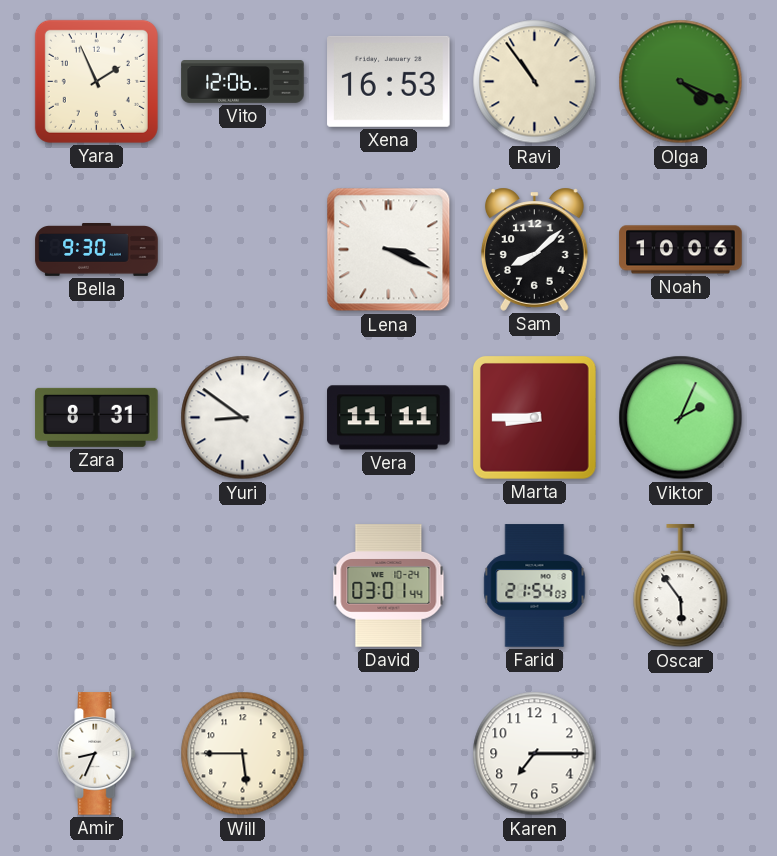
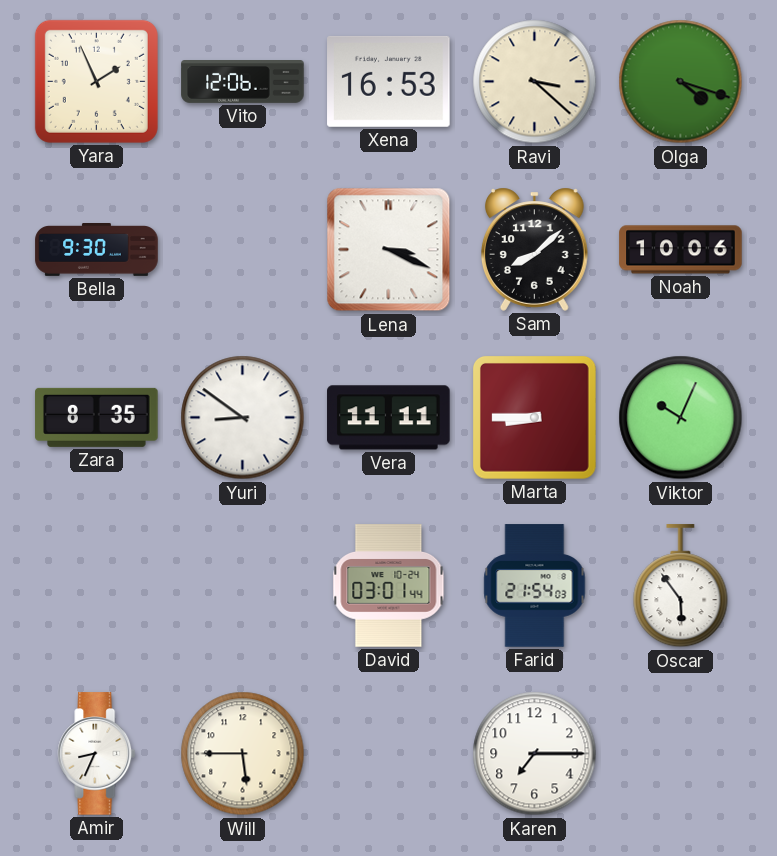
Ravi: 10:54 -> 3:22 (535, 82)
Olga: 4:19 -> 4:18 (681, 82)
Zara: 8:31 -> 8:35 (97, 417)
Viktor: 2:04 -> 10:04 (681, 418)
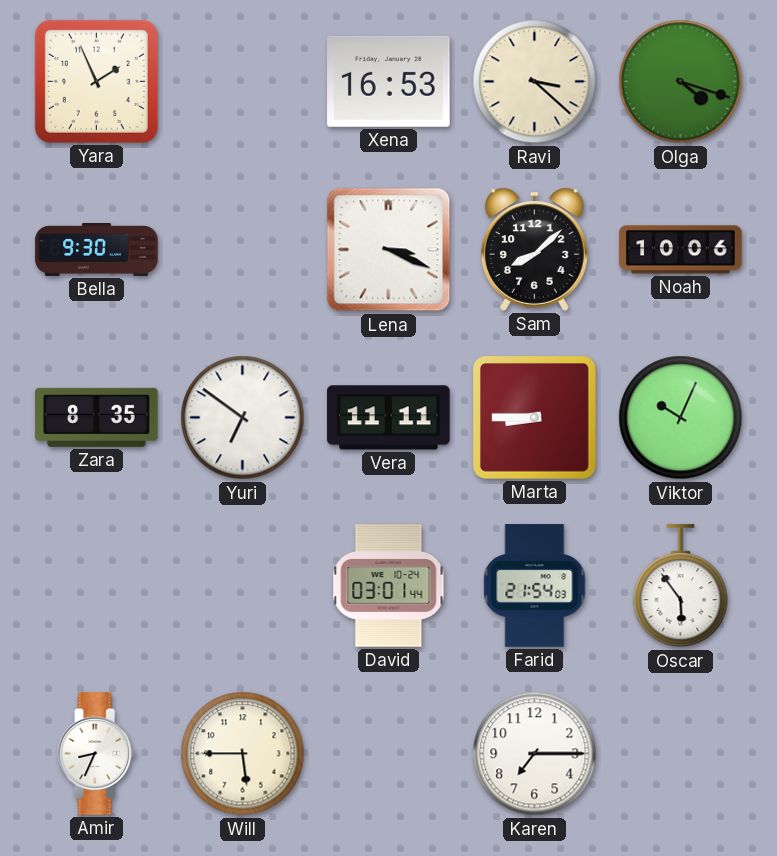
Vito: 12:06 -> none (243, 82)
Yuri: 8:51 -> 6:51 (243, 418)
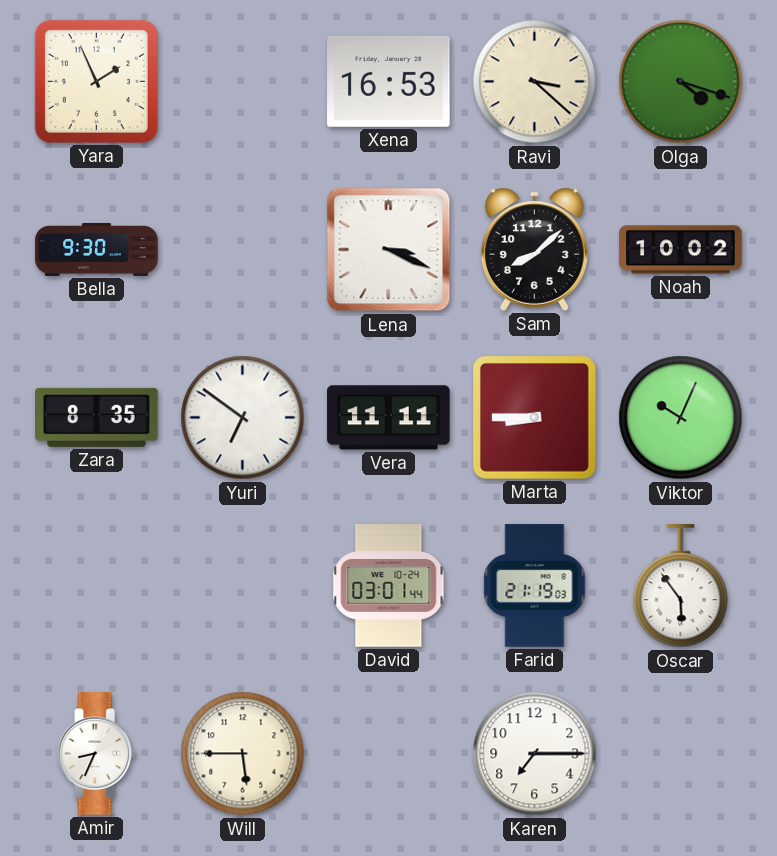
Noah: 10:06 -> 10:02 (681, 250)
Farid: 21:54 -> 21:19 (535, 586)
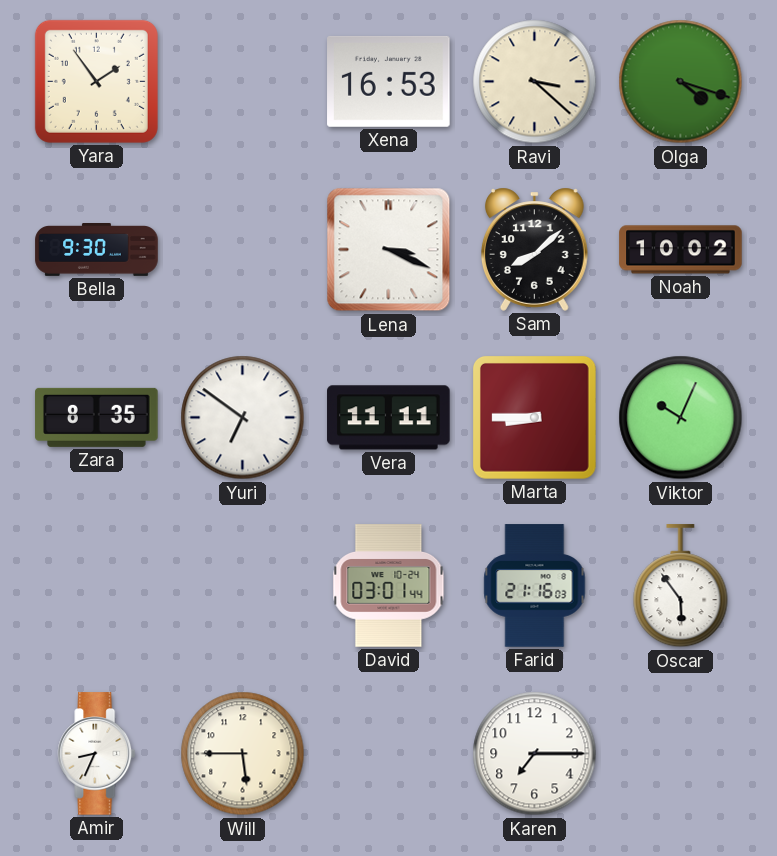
Yara: 1:56 -> 1:54 (96, 81)
Farid: 21:19 -> 21:16 (535, 586)
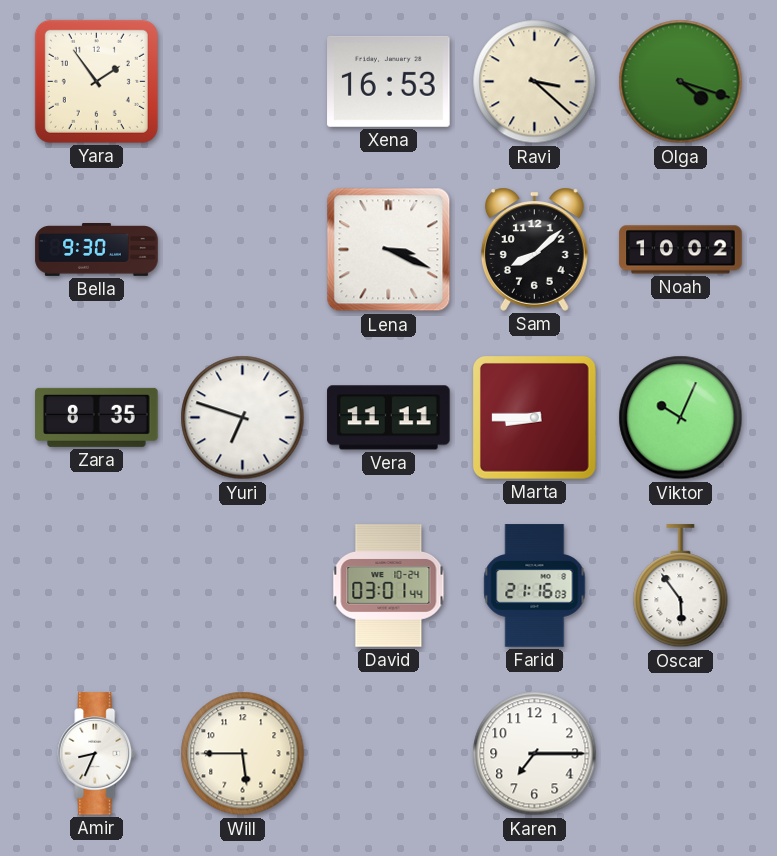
Yuri: 6:51 -> 6:48 (243, 418)
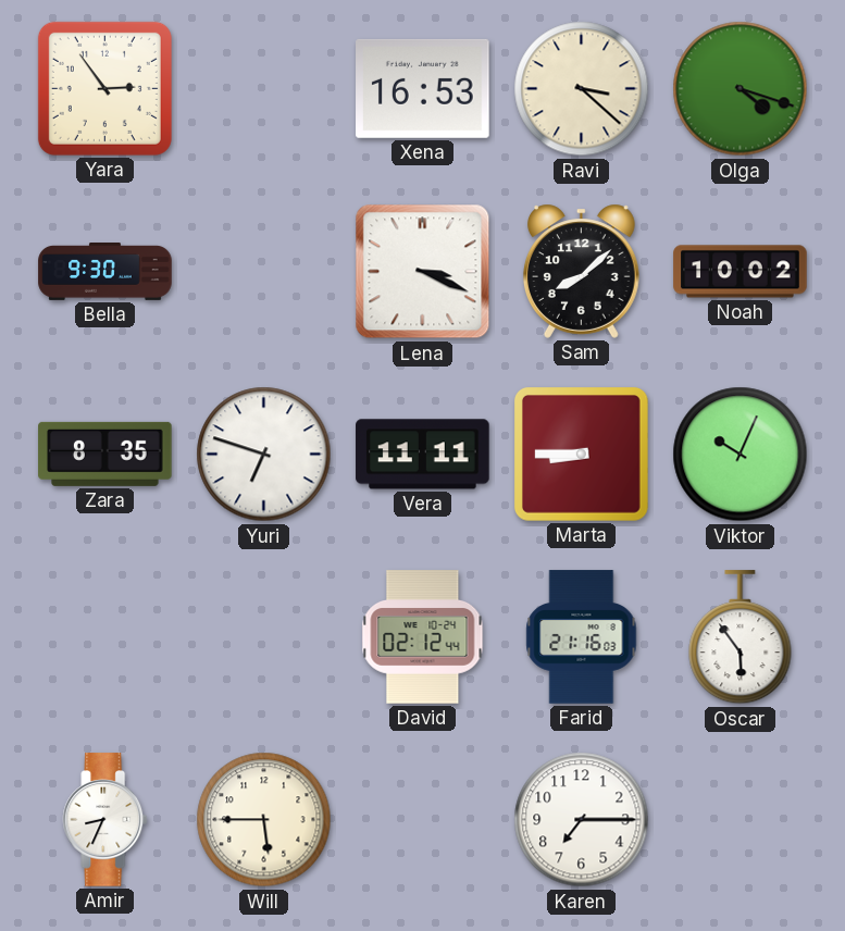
Yara: 1:54 -> 2:54 (104, 88)
David: 03:01 -> 02:12 (423, 637)
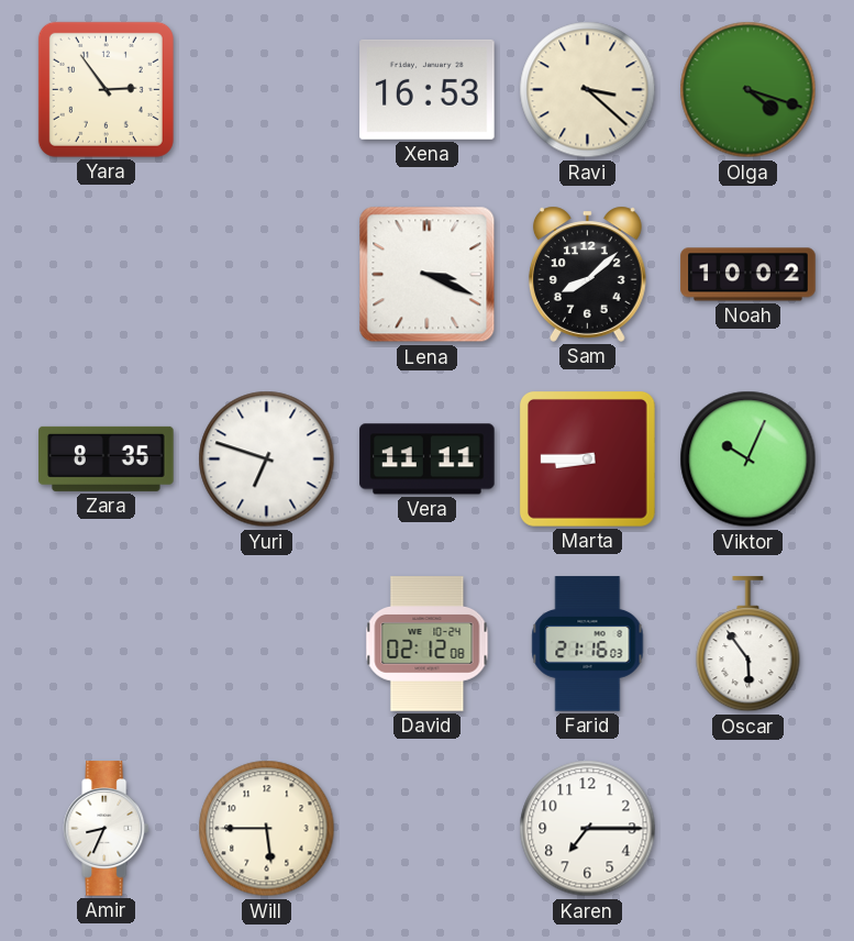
Bella: 9:30 -> none (105, 272)
David: 02:12:44 -> 02:12:08 (428, 644)
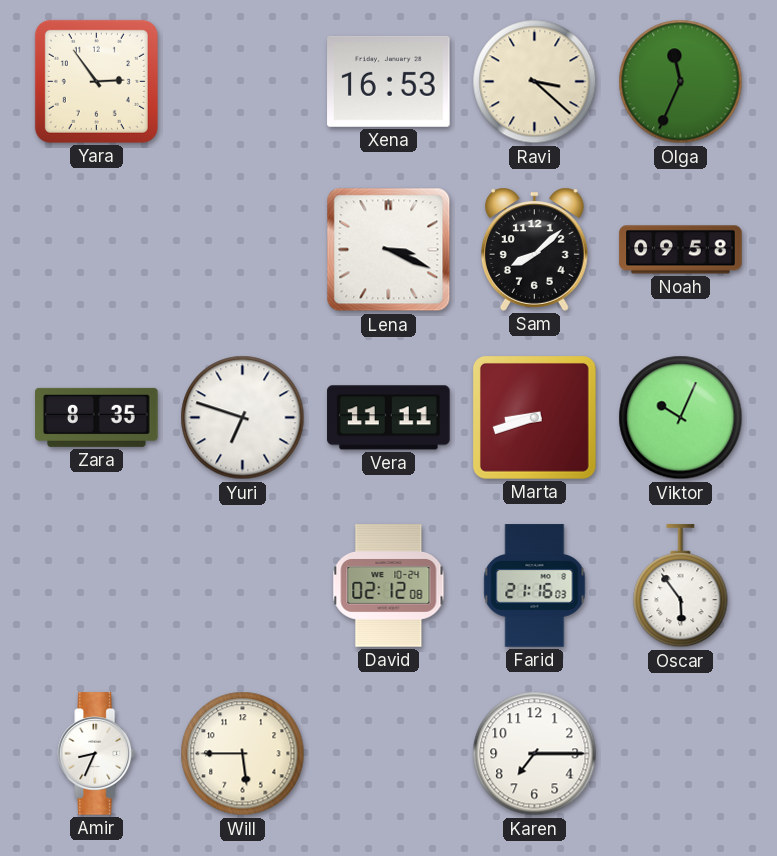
Olga: 4:18 -> 11:34 (681, 82)
Noah: 10:02 -> 09:58 (681, 250)
Marta: 8:45 -> 8:42 (534, 417)
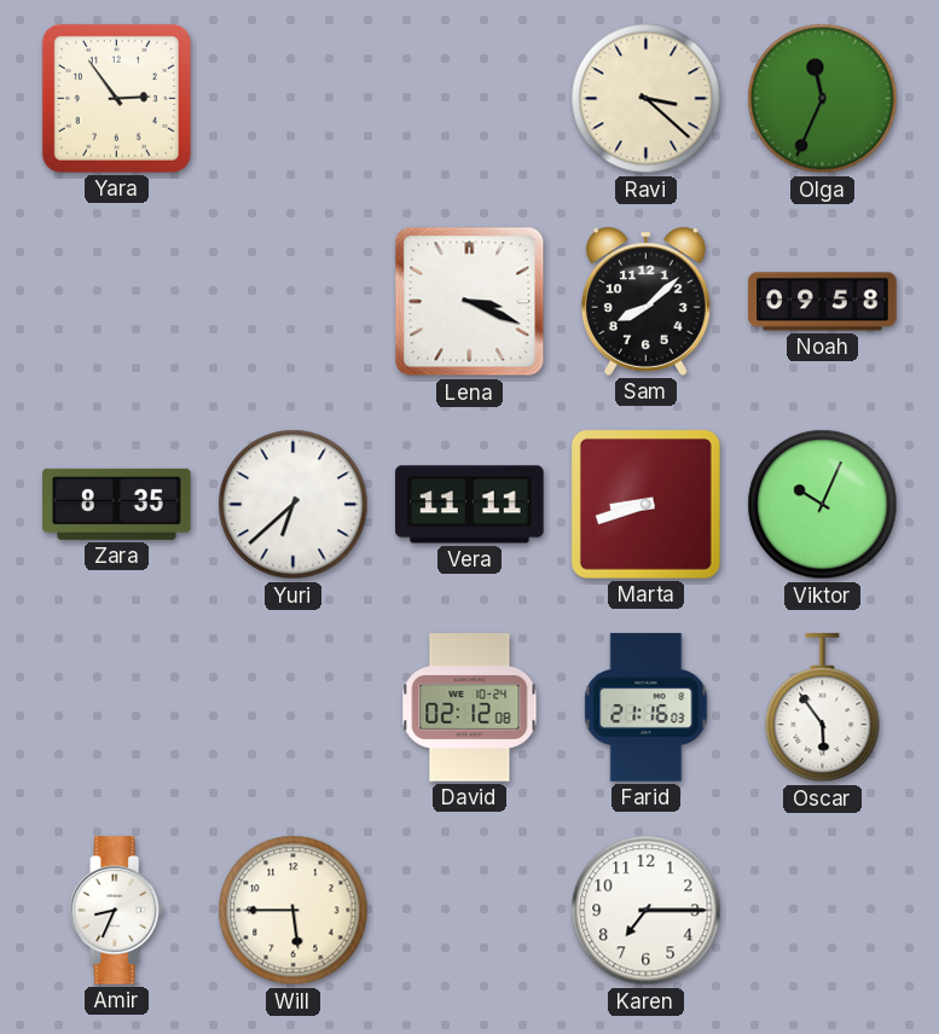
Xena: 16:53 -> none (389, 81)
Yuri: 6:48 -> 6:38 (294, 505)
